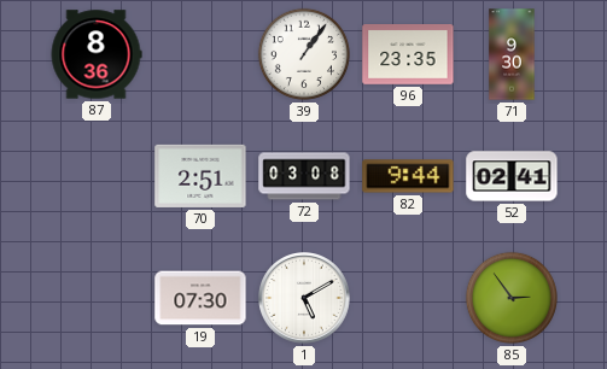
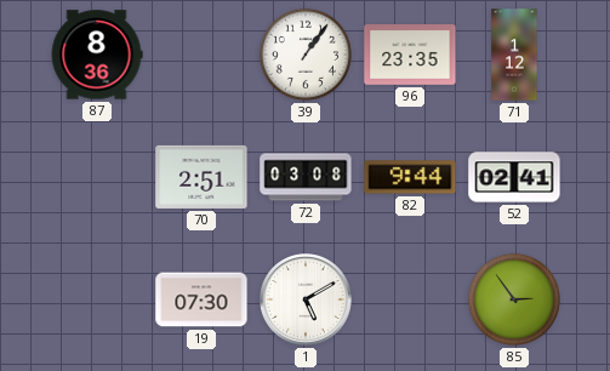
71: 9:30 -> 1:12 (514, 55)
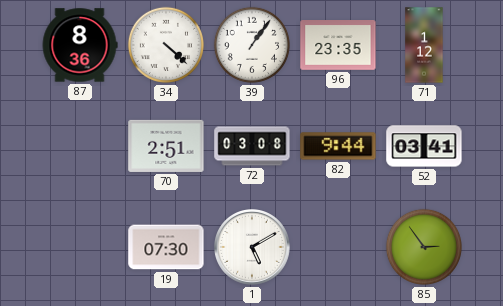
34: none -> 4:22 (166, 45)
52: 02:41 -> 03:41 (424, 146)
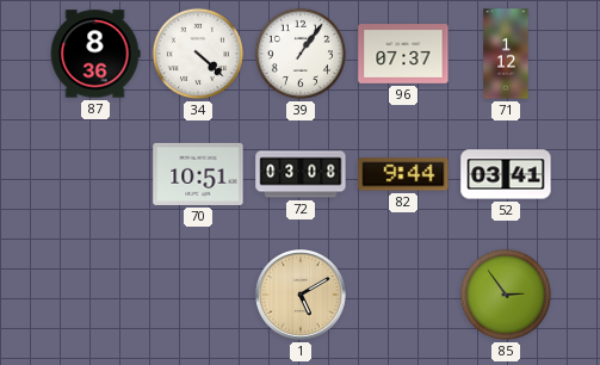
96: 23:35 -> 07:37 (403, 54)
70: 2:51 -> 10:51 (198, 174)
19: 07:30 -> none (166, 247)
1 dial: white -> champagne (302, 296)
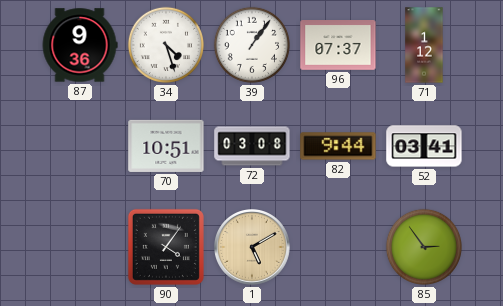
87: 8:36 -> 9:36 (80, 45)
34: 4:22 -> 4:27 (166, 45)
90: none -> 4:06 (166, 247)
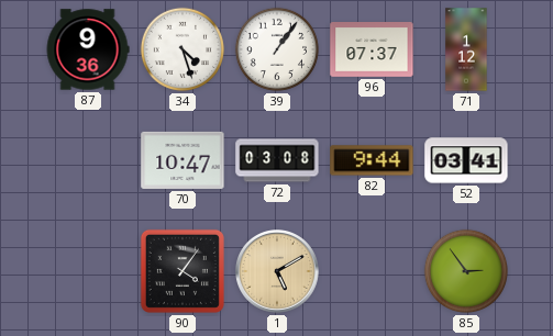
70: 10:51 -> 10:47 (183, 160)
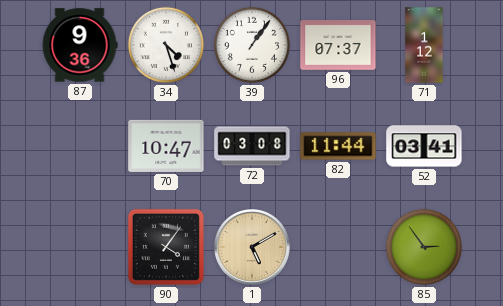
82: 9:44 -> 11:44 (338, 146)
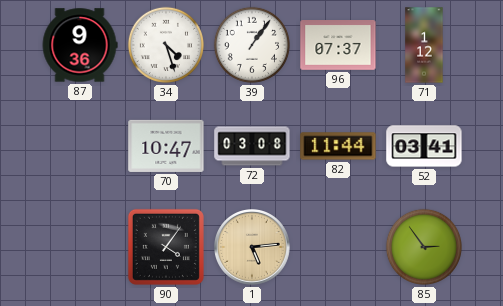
1: 5:10 -> 5:14 (253, 248)
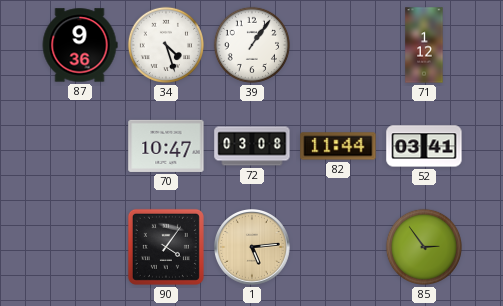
96: 07:37 -> none (338, 45)
